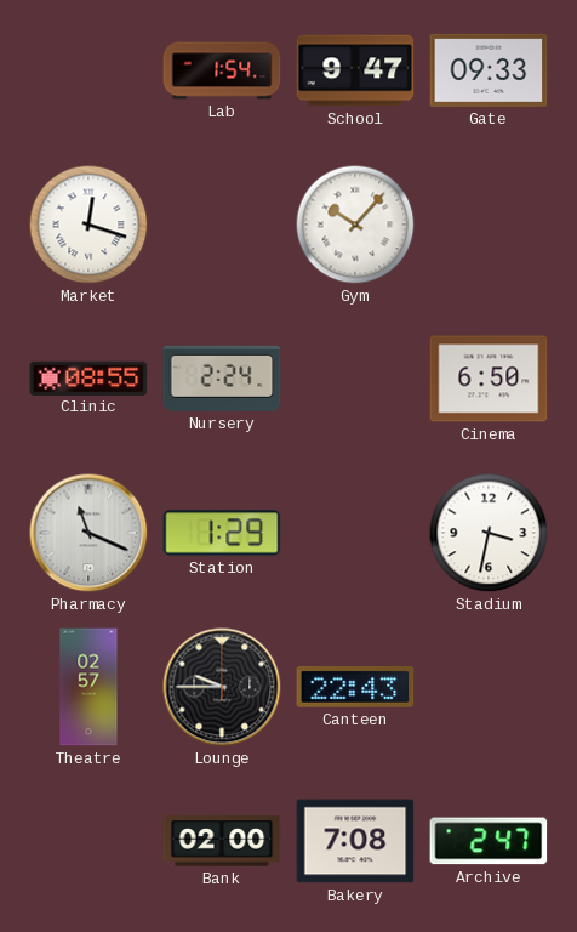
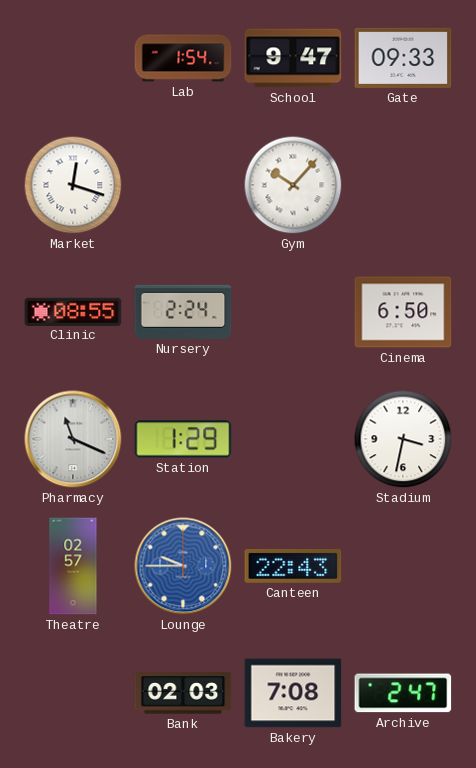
Lounge dial: black -> blue (183, 566)
Bank: 02:00 -> 02:03 (183, 693)
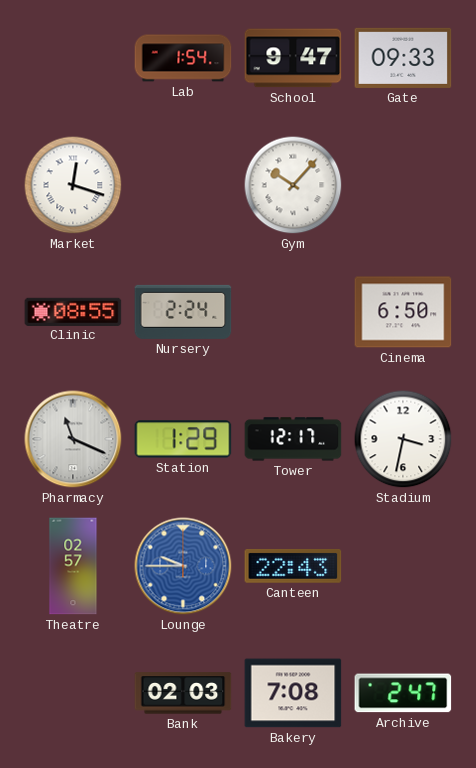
Tower: none -> 12:17 (293, 439)
